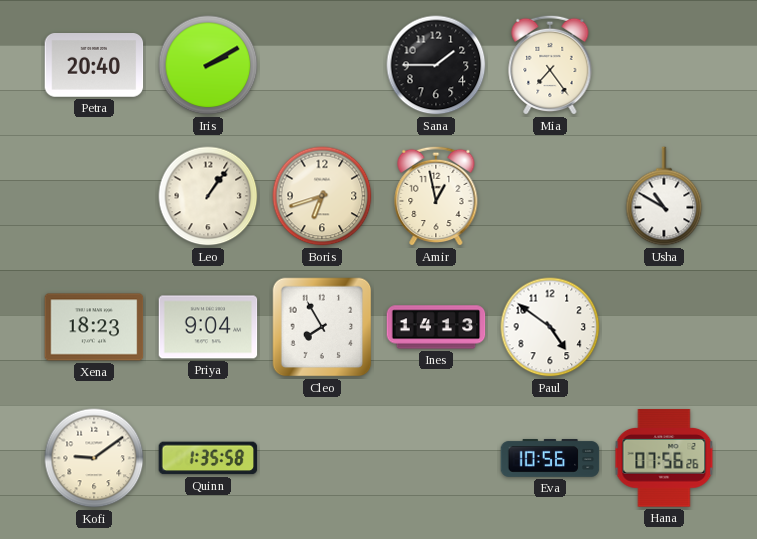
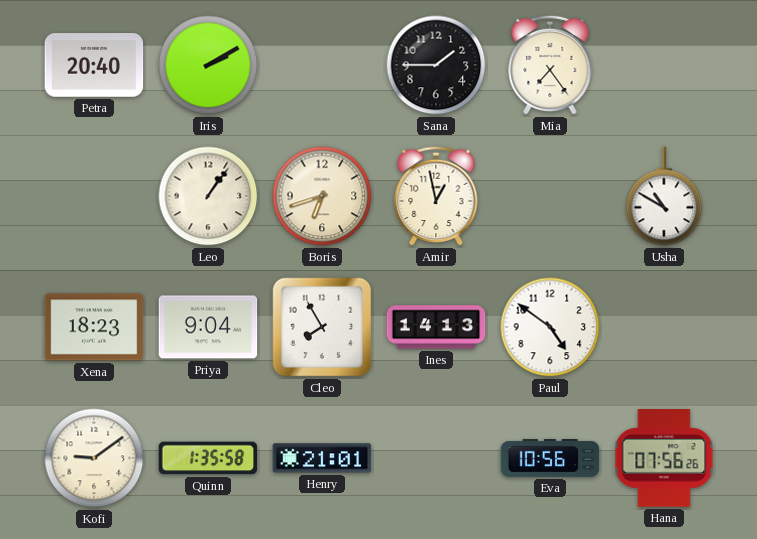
Henry: none -> 21:01 (322, 458)
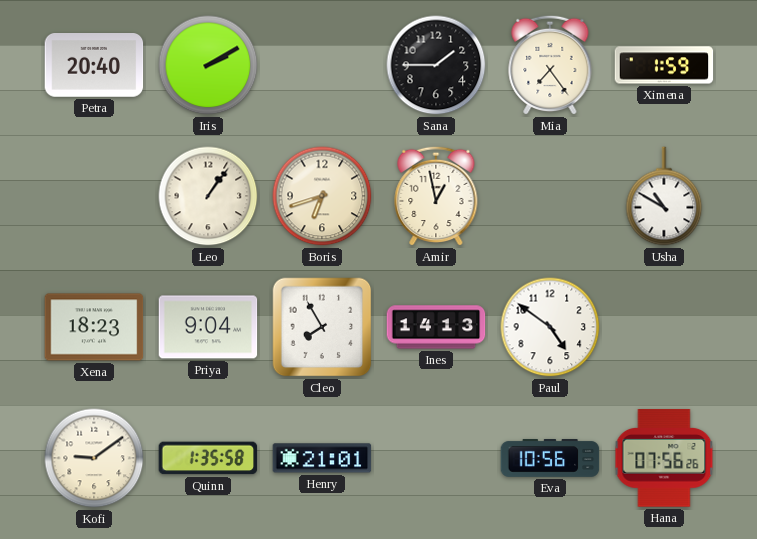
Ximena: none -> 1:59 (664, 65)
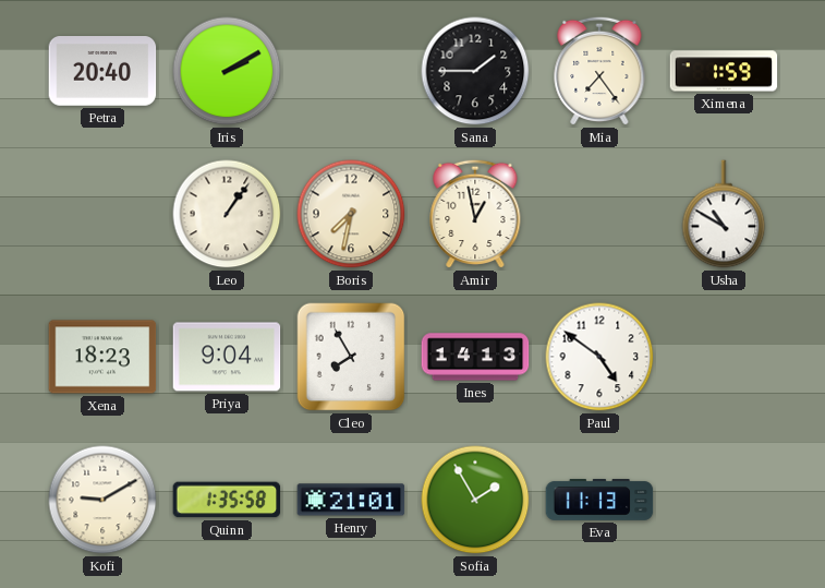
Boris: 6:42 -> 7:32 (351, 214)
Kofi: 9:09 -> 9:10 (102, 500)
Sofia: none -> 1:55 (475, 500)
Eva: 10:56 -> 11:13 (599, 501)
Hana: 07:56 -> none (664, 458)
